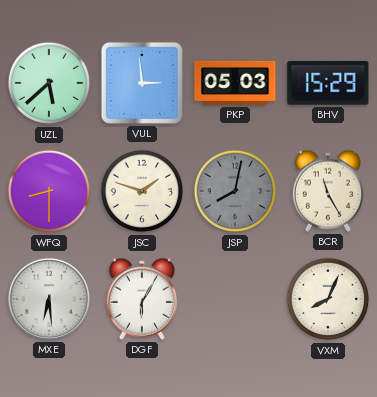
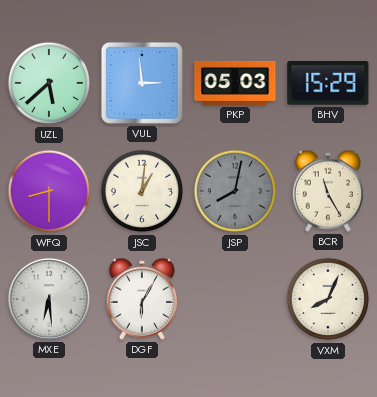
JSC: 1:48 -> 1:01 (142, 191)
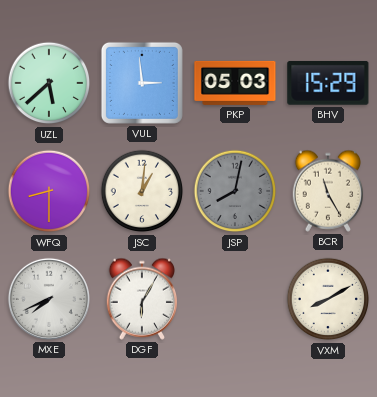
MXE: 6:29 -> 7:41 (49, 299)
VXM: 8:04 -> 8:10 (328, 299)
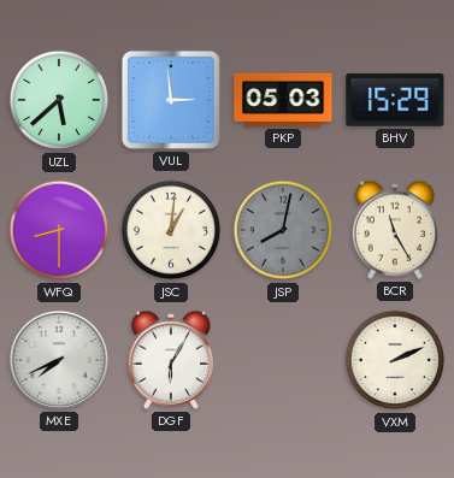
VXM: 8:10 -> 2:11 (395, 360)
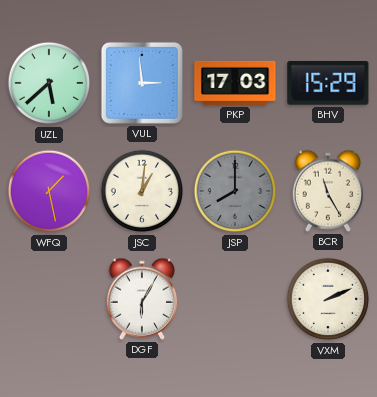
PKP: 05:03 -> 17:03 (235, 83)
WFQ: 8:30 -> 1:28 (49, 191)
JSP: 8:02 -> 8:00 (235, 191)
MXE: 7:41 -> none (59, 360)
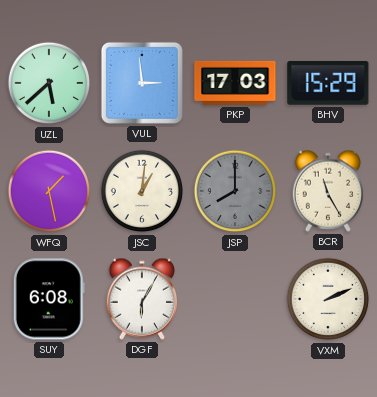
SUY: none -> 6:08 (49, 299)
